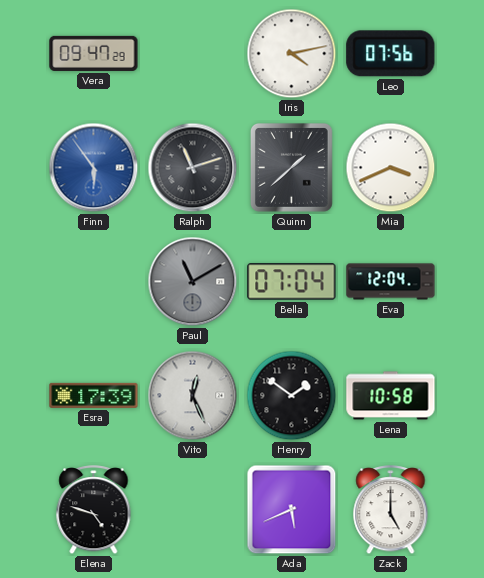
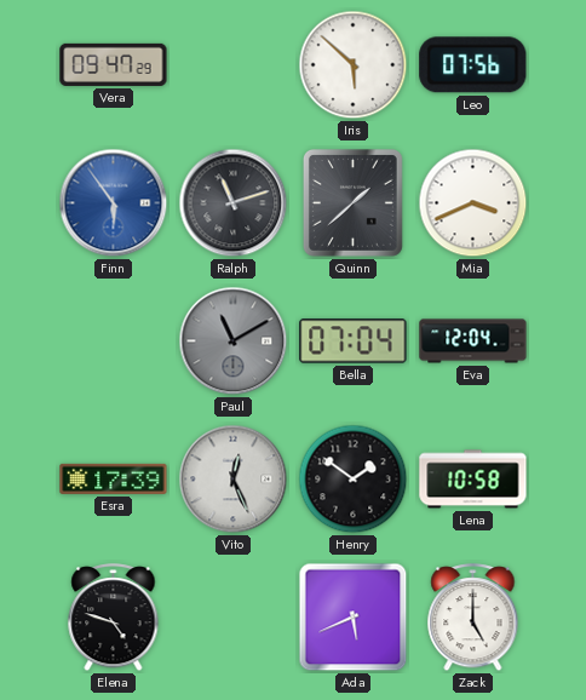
Iris: 4:13 -> 5:52 (354, 65)
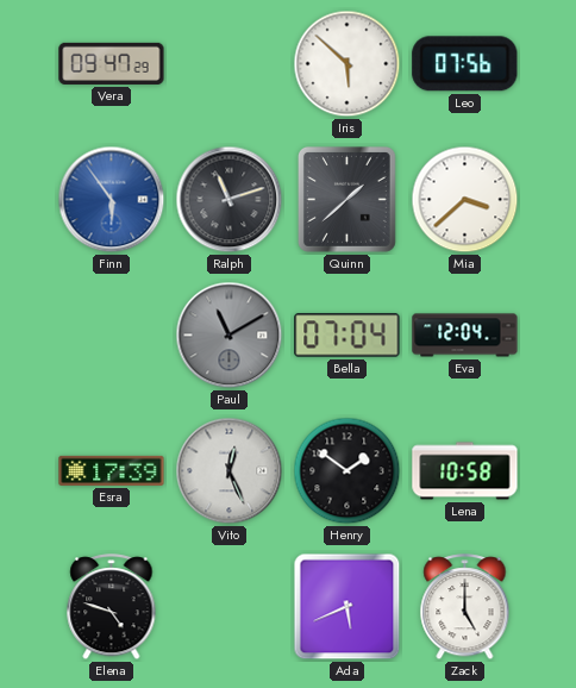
Mia: 3:41 -> 3:38 (465, 200)
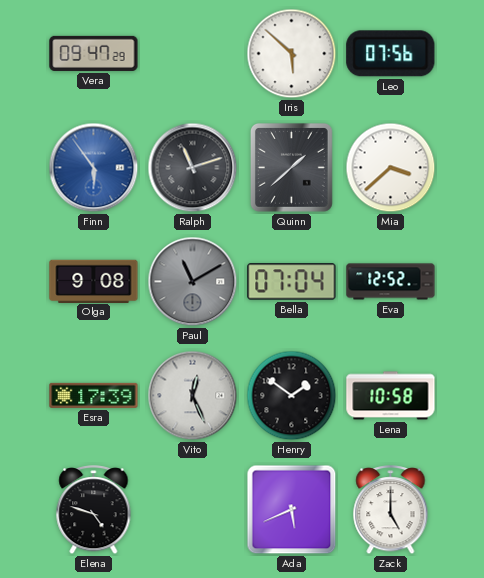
Olga: none -> 9:08 (94, 281)
Eva: 12:04 -> 12:52 (391, 282)
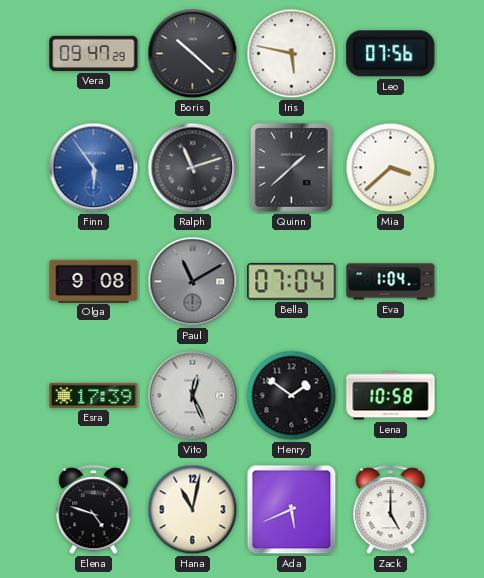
Boris: none -> 10:22 (193, 54)
Iris: 5:52 -> 5:47 (292, 54)
Eva: 12:52 -> 1:04 (391, 282)
Hana: none -> 11:02 (193, 510)
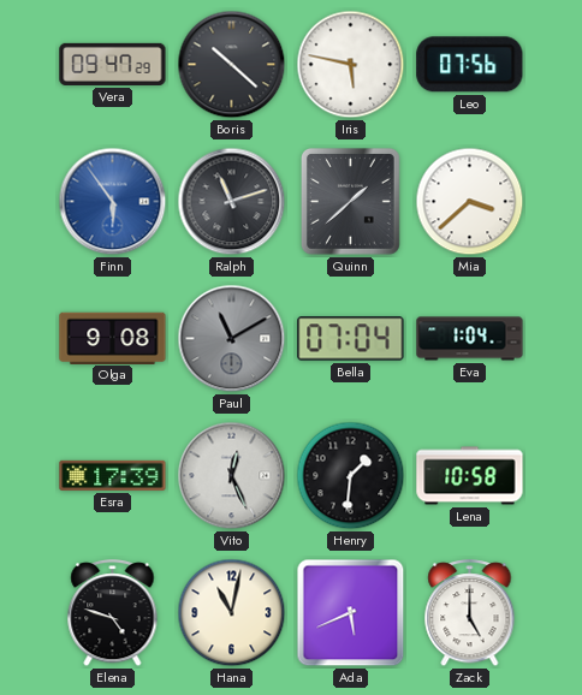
Henry: 1:51 -> 1:31 (351, 476)
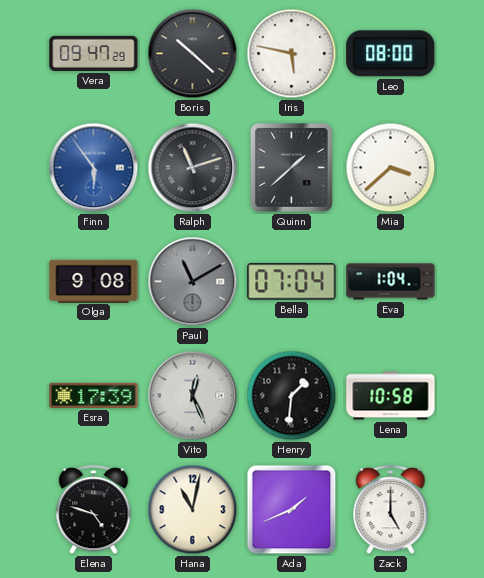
Leo: 07:56 -> 08:00 (391, 54)
Ada: 5:41 -> 1:41 (292, 510)
